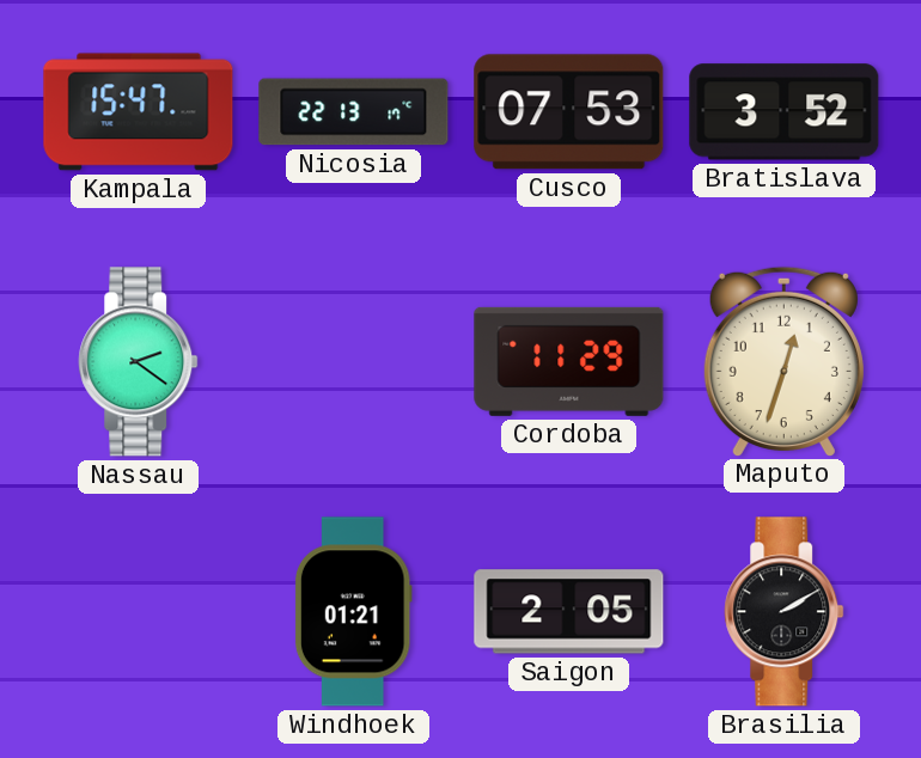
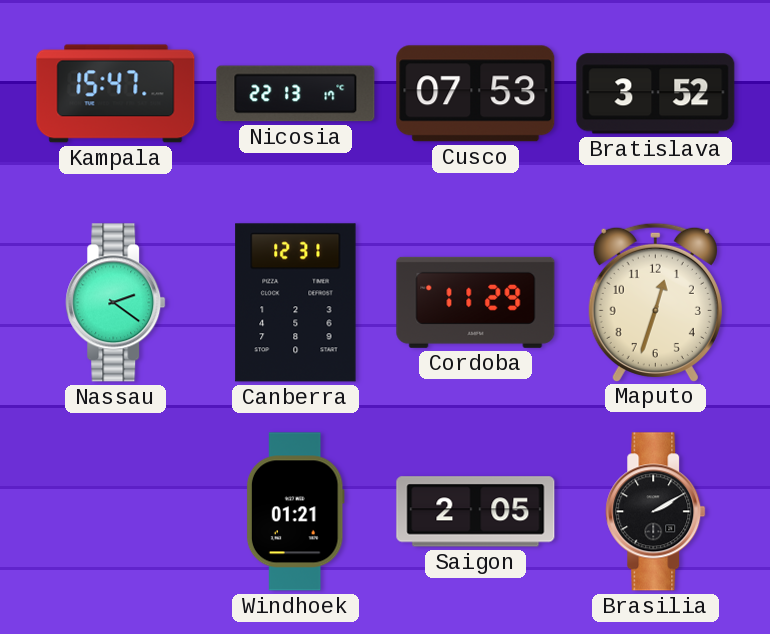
Canberra: none -> 12:31 (296, 303)
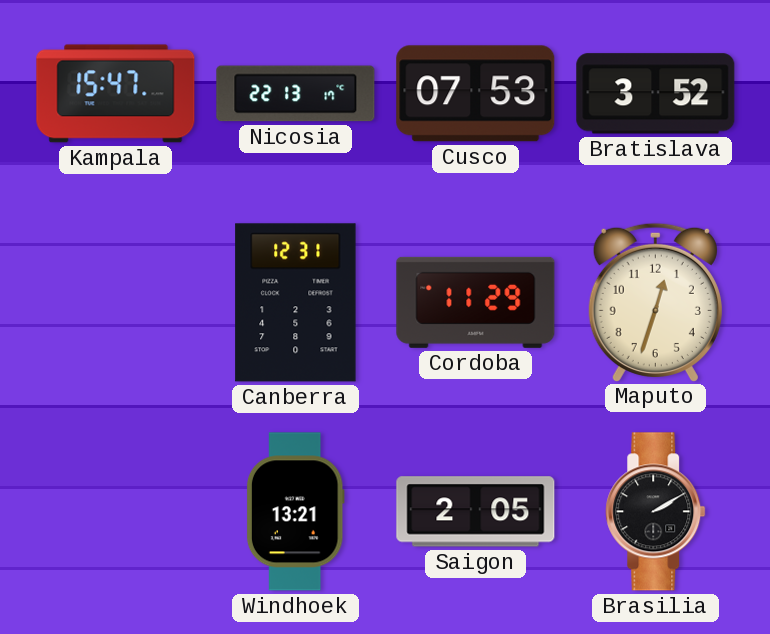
Nassau: 2:21 -> none (116, 303)
Windhoek: 01:21 -> 13:21 (295, 512)
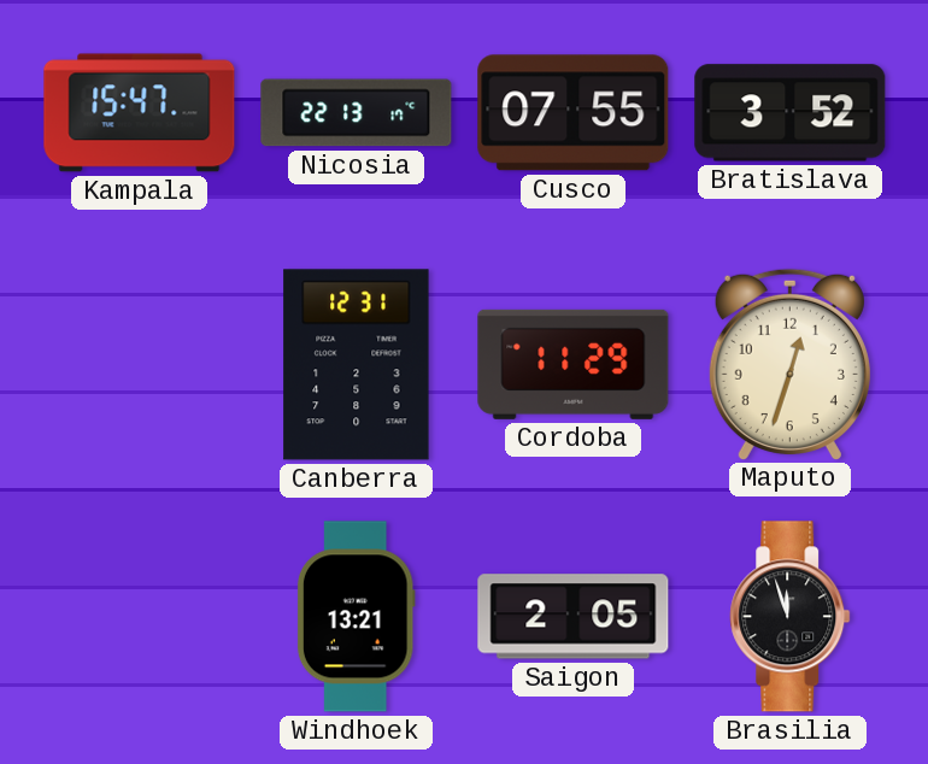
Cusco: 07:53 -> 07:55 (574, 113)
Brasilia: 2:10 -> 11:57 (791, 617)
